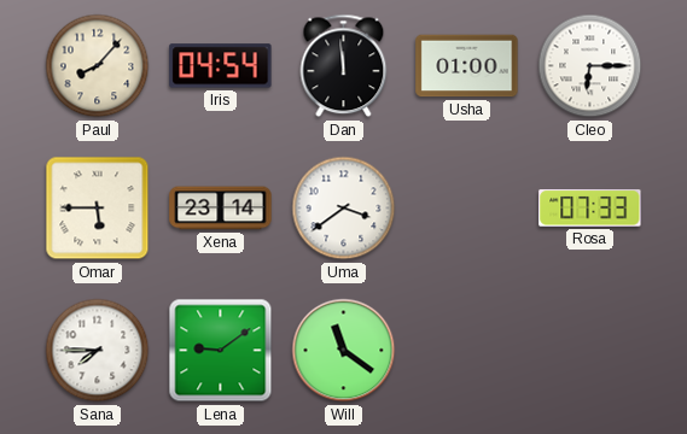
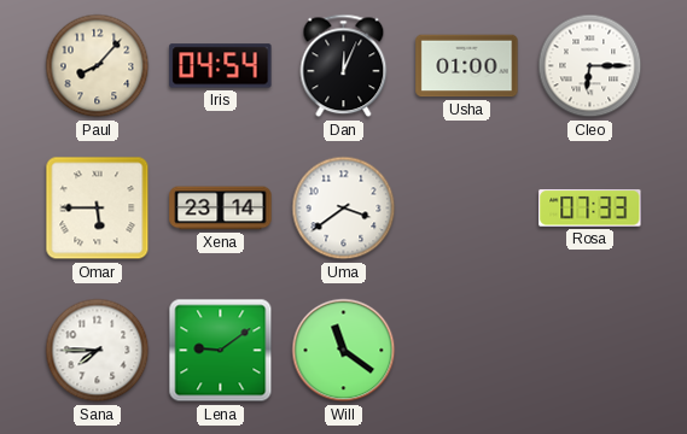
Dan: 11:59 -> 12:04 (344, 66)
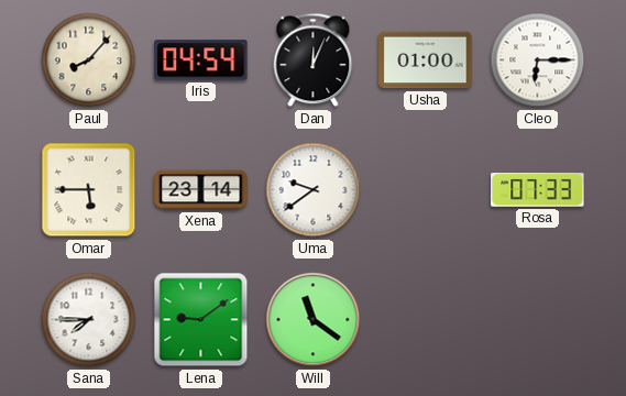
Uma: 3:39 -> 9:39 (314, 190)
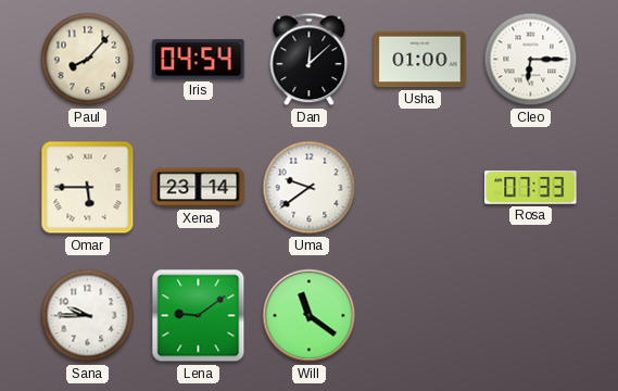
Dan: 12:04 -> 12:08 (310, 60)
Sana: 7:45 -> 9:45 (88, 316)
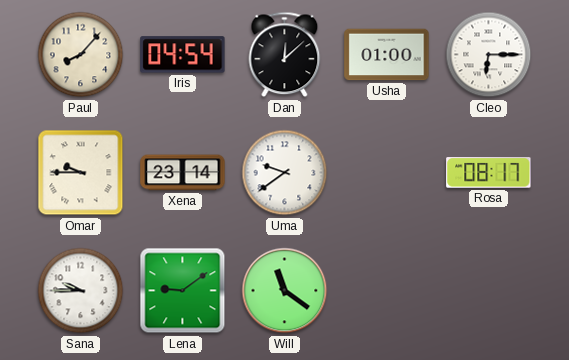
Omar: 5:45 -> 9:45 (81, 173)
Rosa: 07:33 -> 08:17 (489, 173)
